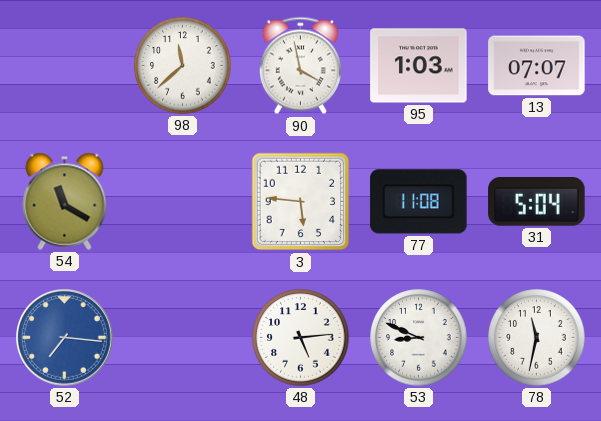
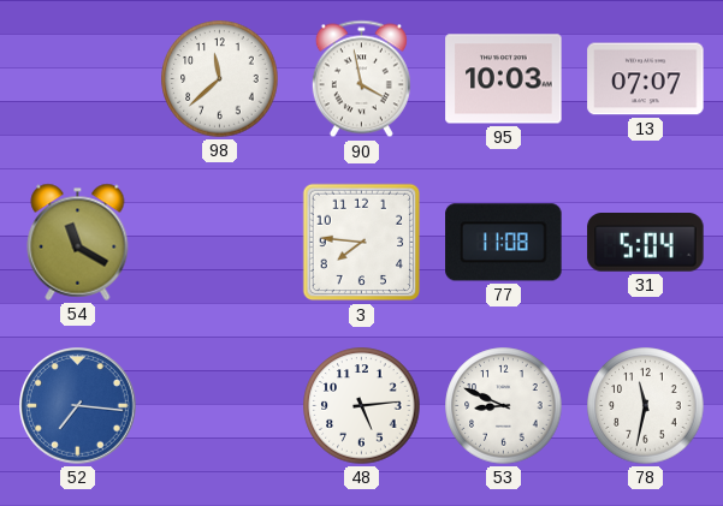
95: 1:03 -> 10:03 (504, 79)
3: 5:46 -> 7:46 (362, 243)
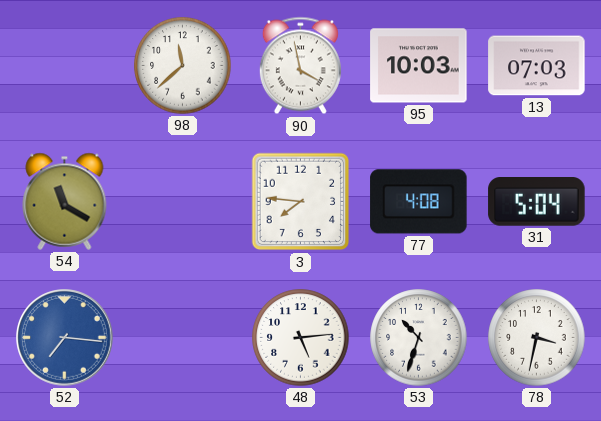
13: 07:07 -> 07:03 (537, 66)
77: 11:08 -> 4:08 (419, 202)
53: 8:49 -> 10:33 (419, 338)
78: 11:32 -> 3:32 (537, 338)
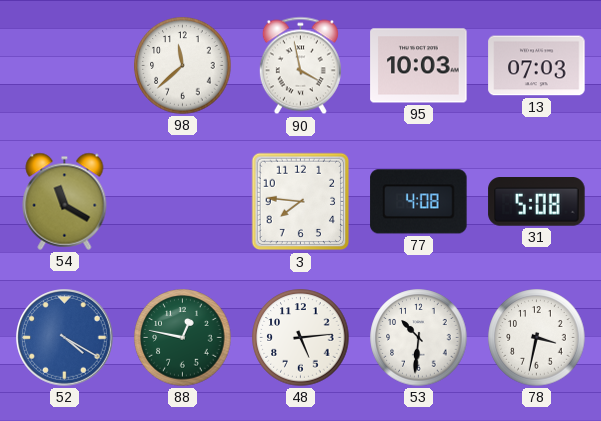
31: 5:04 -> 5:08 (537, 202)
52: 7:16 -> 4:20 (65, 338)
88: none -> 12:47 (183, 338)
53: 10:33 -> 10:31 (419, 338)
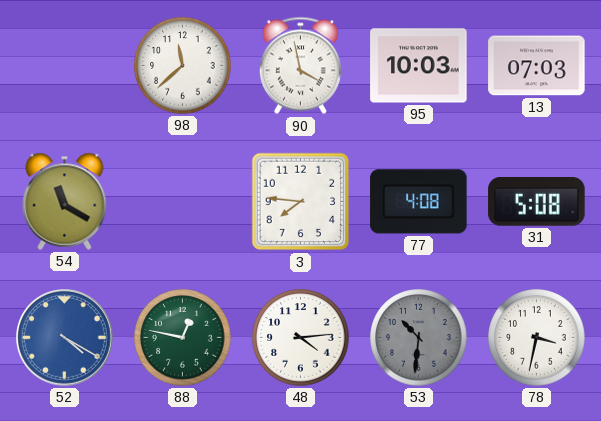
48: 5:14 -> 4:14 (301, 338)
53 dial: white -> grey (419, 338)
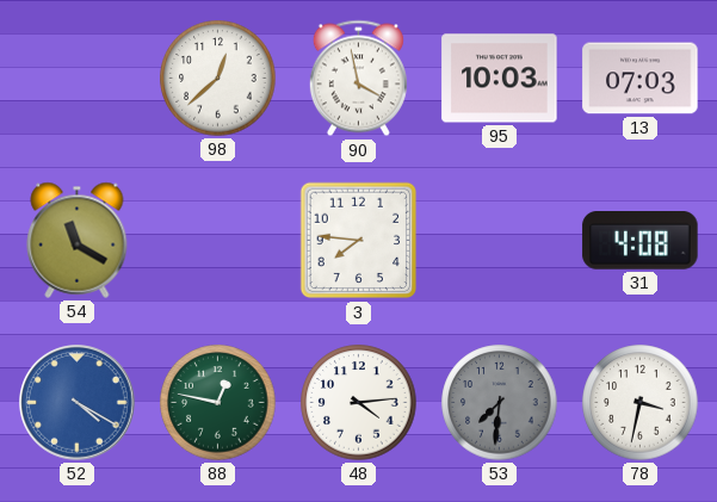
98: 11:38 -> 12:38 (218, 79)
77: 4:08 -> none (419, 202)
31: 5:08 -> 4:08 (641, 241)
53: 10:31 -> 7:31 (500, 403)
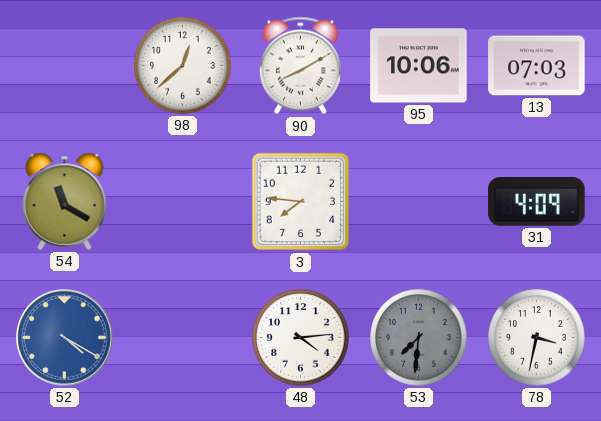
90: 3:58 -> 8:10 (300, 66)
95: 10:03 -> 10:06 (419, 66)
31: 4:08 -> 4:09 (537, 202)
88: 12:47 -> none (218, 403)
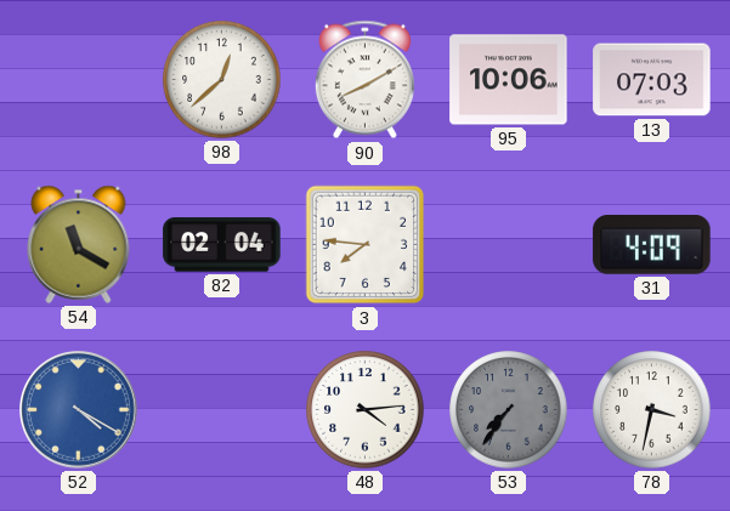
82: none -> 02:04 (222, 245)
53: 7:31 -> 7:36 (509, 410)
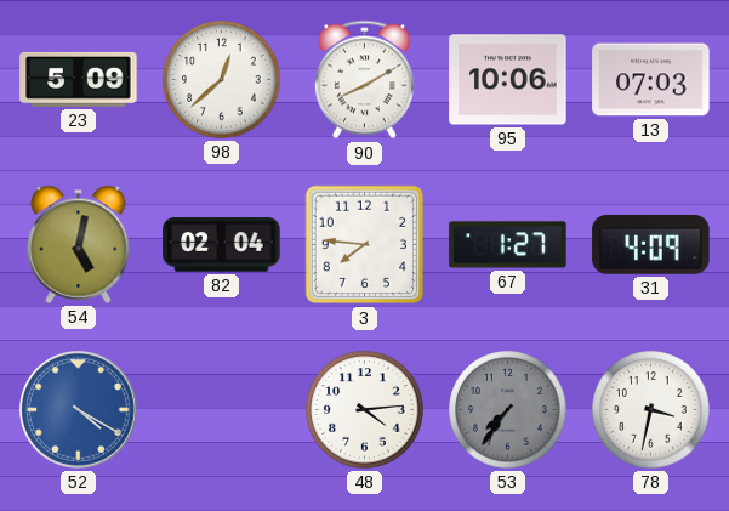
23: none -> 5:09 (79, 79)
54: 11:20 -> 5:02 (79, 244)
67: none -> 1:27 (508, 245)
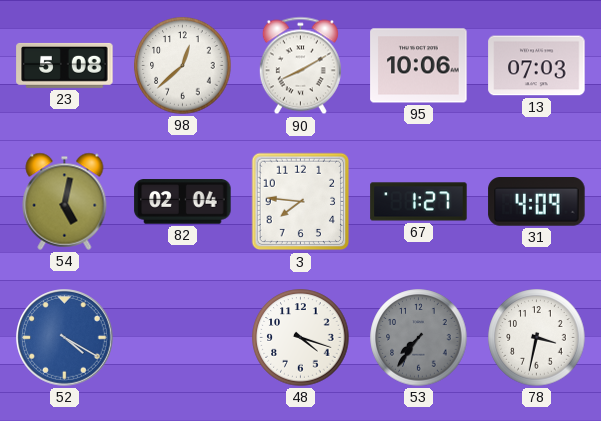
23: 5:09 -> 5:08 (65, 65)
48: 4:14 -> 4:18 (301, 338)
